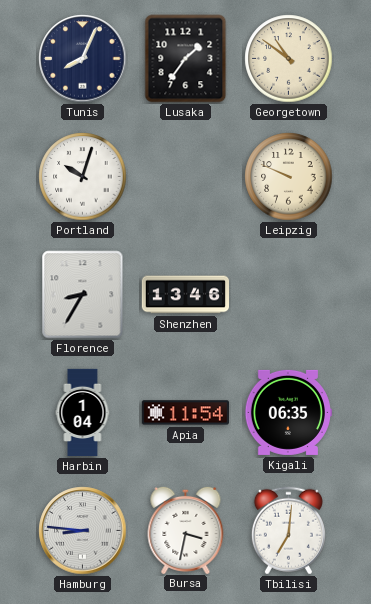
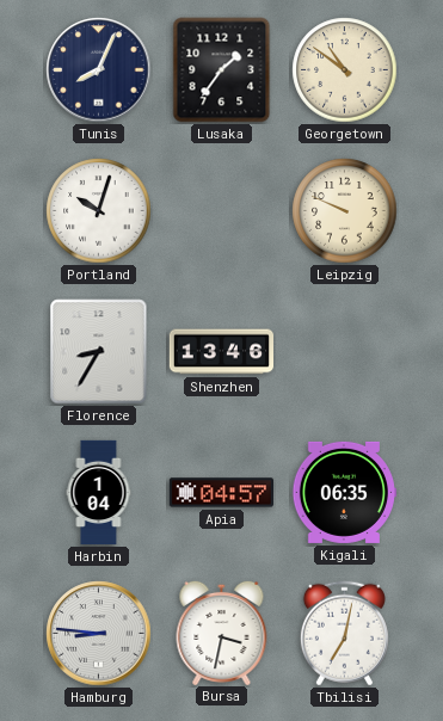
Apia: 11:54 -> 04:57 (221, 493)
Tbilisi: 7:01 -> 7:02 (344, 634)
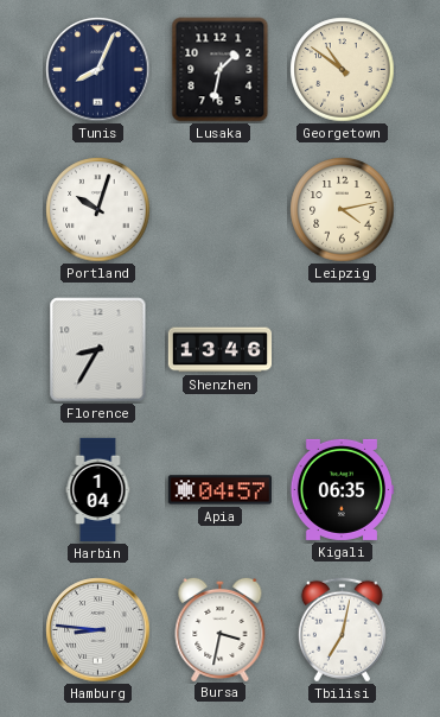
Lusaka: 1:36 -> 1:32 (221, 70)
Leipzig: 9:49 -> 4:13 (343, 210)
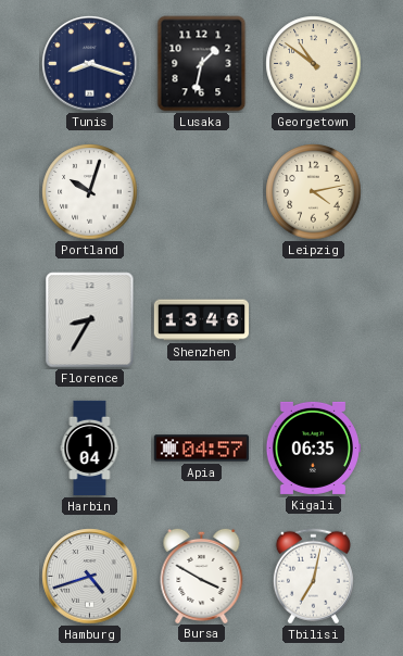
Tunis: 8:04 -> 8:18 (90, 64)
Hamburg: 8:46 -> 4:42 (90, 577)
Bursa: 3:32 -> 3:50 (202, 575)
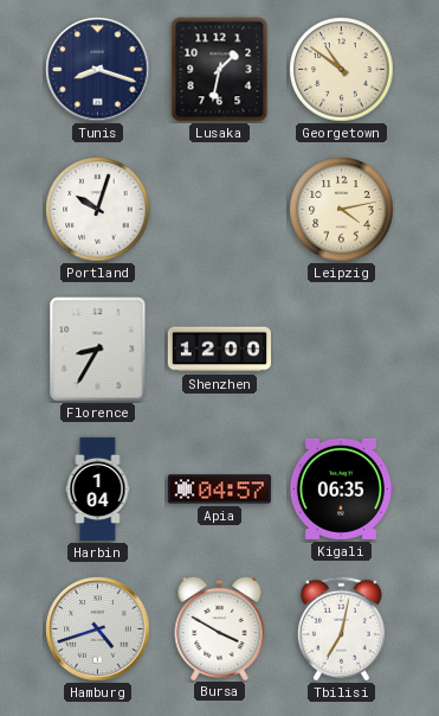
Shenzhen: 13:46 -> 12:00 (219, 350)
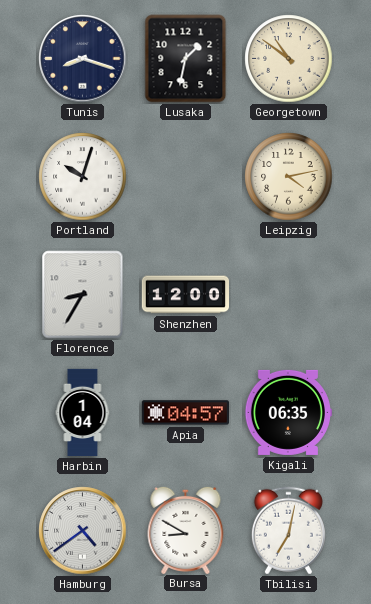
Hamburg: 4:42 -> 4:39 (83, 531)
Bursa: 3:50 -> 8:50 (186, 529)
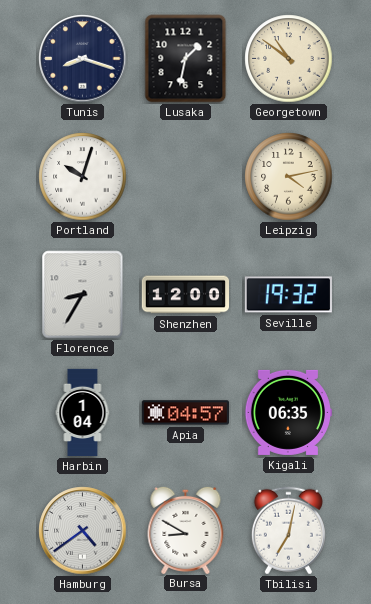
Seville: none -> 19:32 (288, 295)
